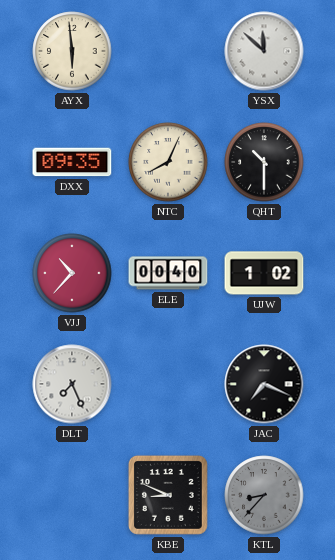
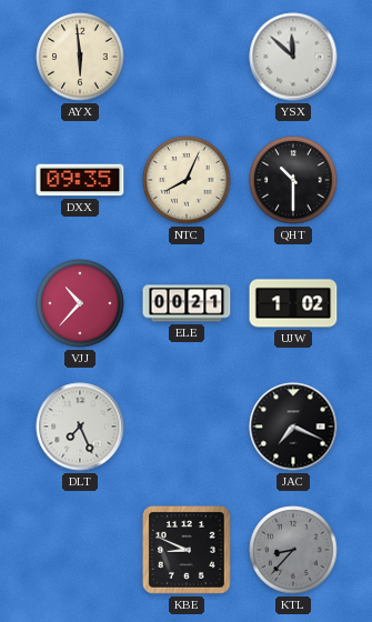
ELE: 00:40 -> 00:21 (187, 303)
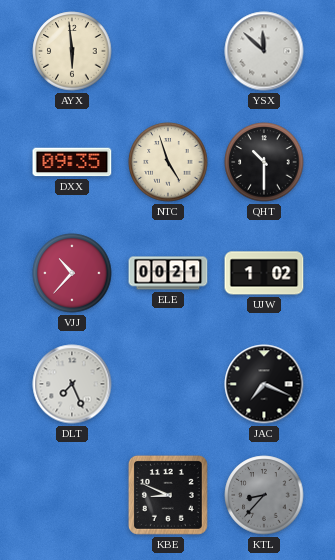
NTC: 8:04 -> 4:57 (168, 162)
